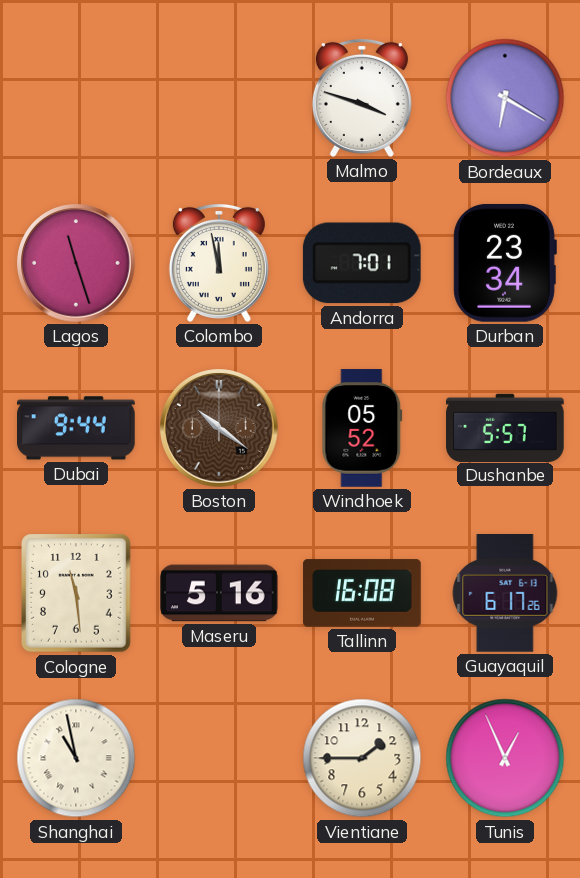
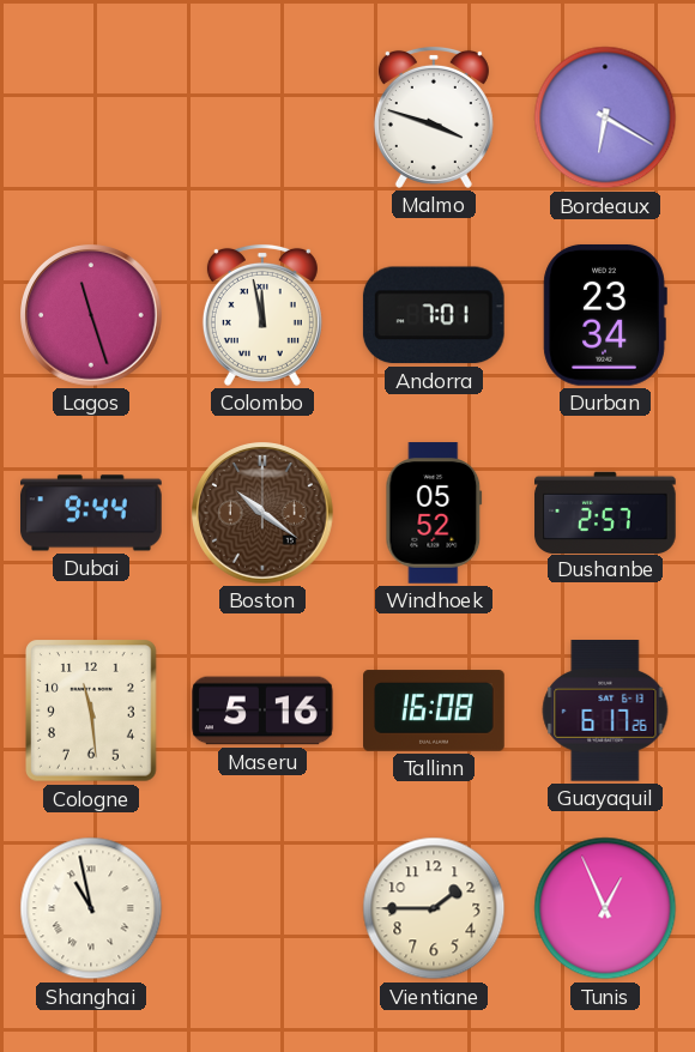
Dushanbe: 5:57 -> 2:57 (605, 512)
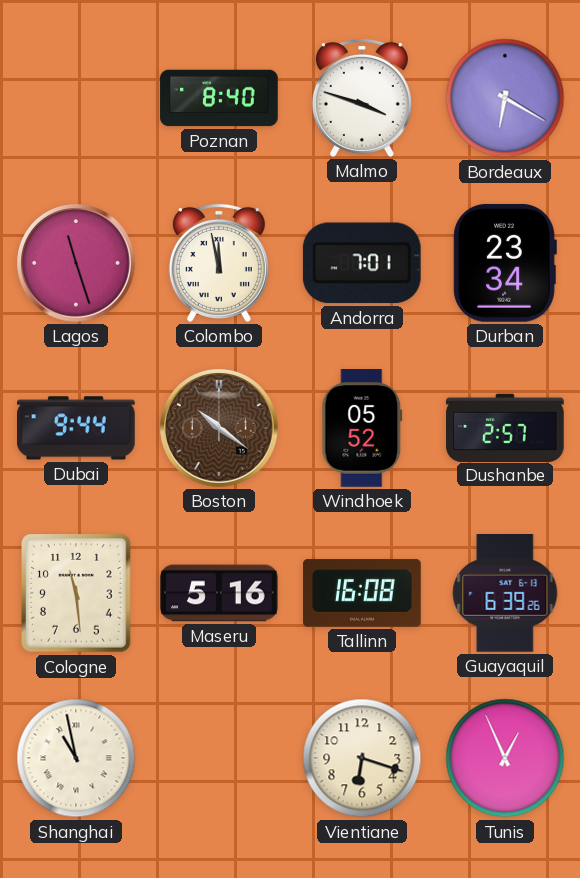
Poznan: none -> 8:40 (219, 98)
Guayaquil: 6:17 -> 6:39 (505, 594)
Vientiane: 1:45 -> 6:18 (362, 758)
